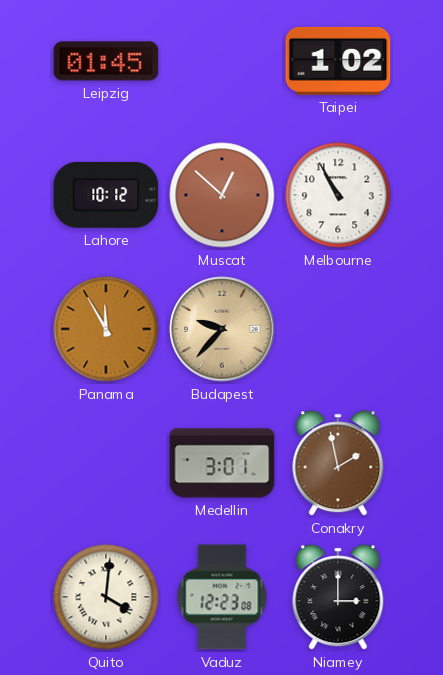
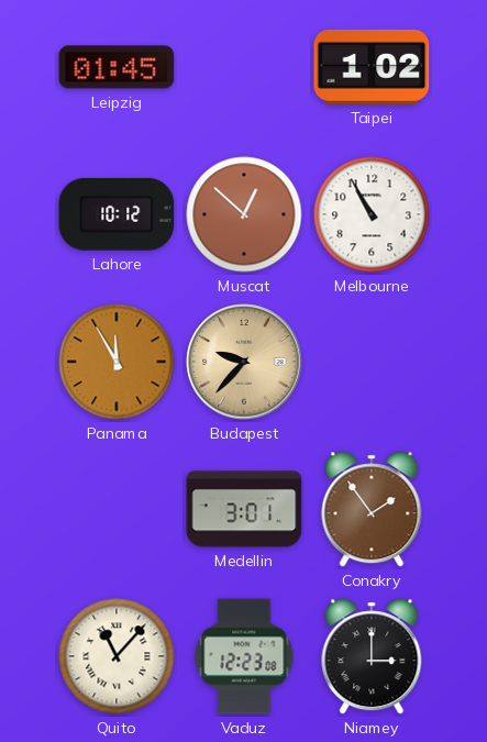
Conakry: 1:58 -> 1:54 (372, 509)
Quito: 4:01 -> 11:07 (117, 656)
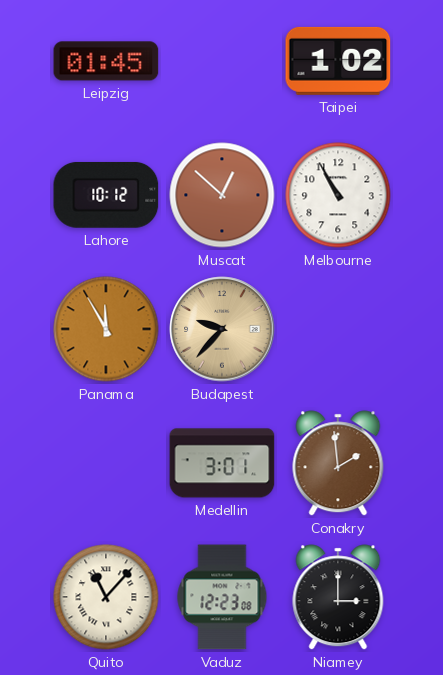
Conakry: 1:54 -> 1:59 (338, 463)
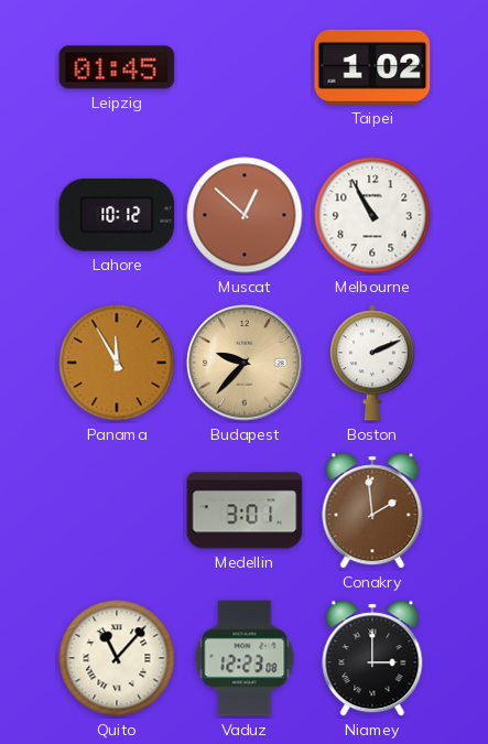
Boston: none -> 2:11 (372, 363)
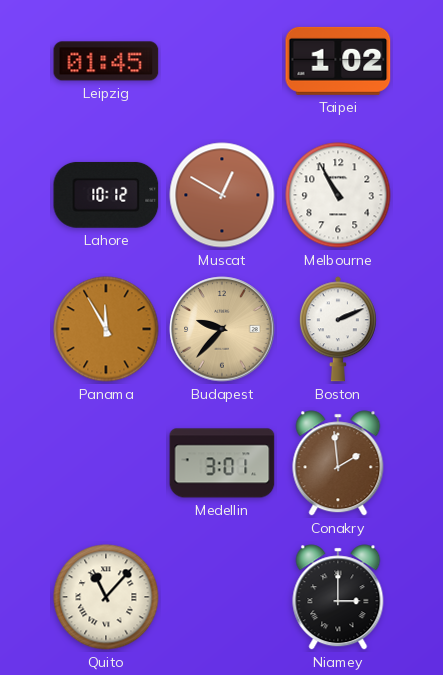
Muscat: 12:52 -> 12:50 (222, 195)
Vaduz: 12:23 -> none (245, 658)
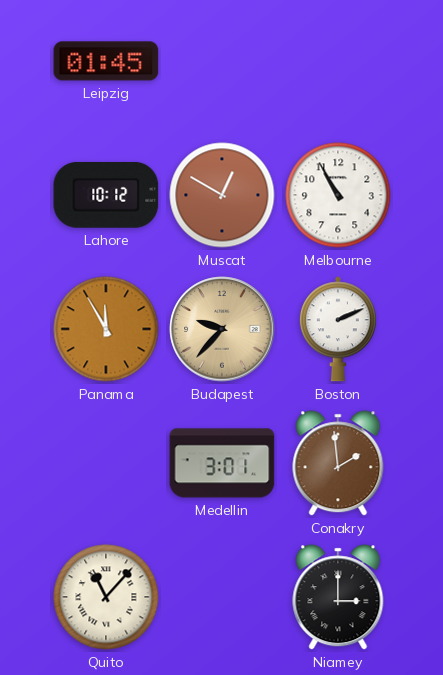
Taipei: 1:02 -> none (338, 61)
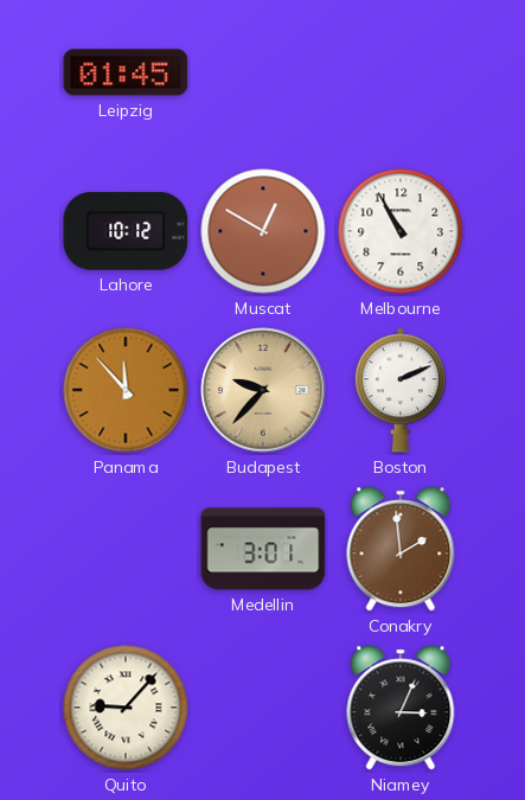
Panama: 11:55 -> 11:53 (126, 390)
Quito: 11:07 -> 9:07 (126, 708)
Niamey: 3:00 -> 3:04 (401, 708)
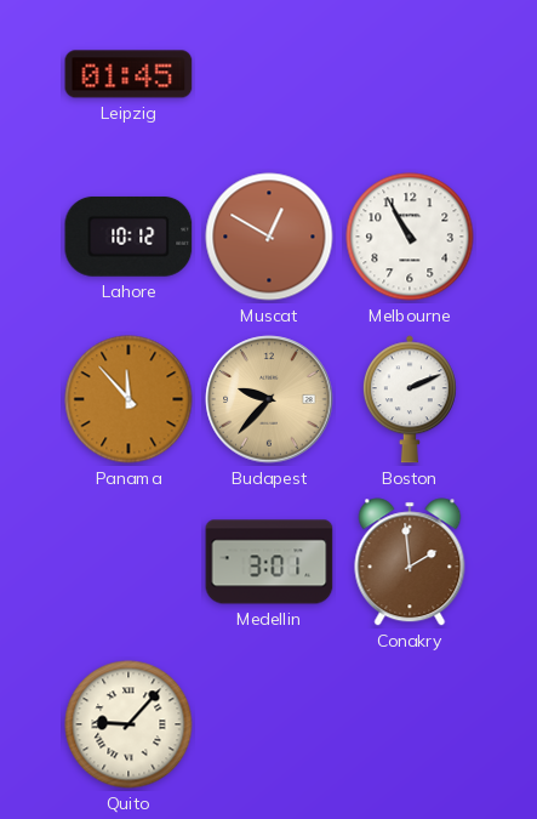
Niamey: 3:04 -> none (401, 708)
